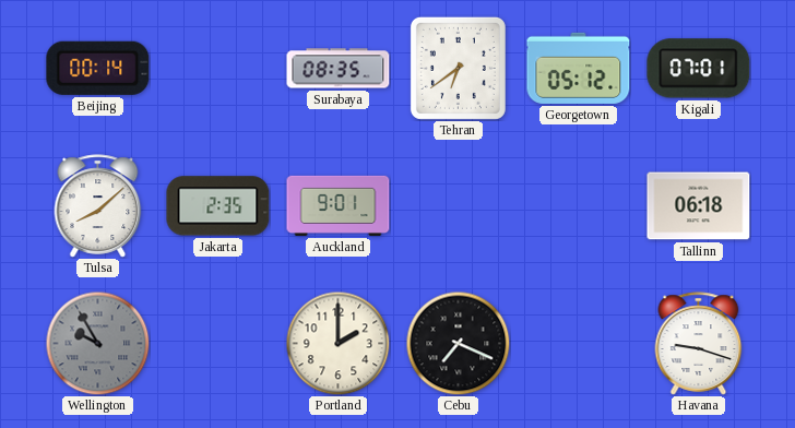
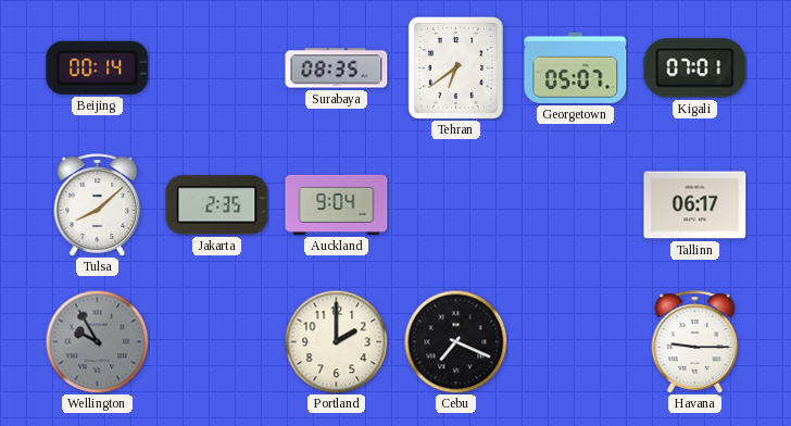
Georgetown: 05:12 -> 05:07 (576, 67)
Auckland: 9:01 -> 9:04 (337, 204)
Tallinn: 06:18 -> 06:17 (695, 205)
Havana: 9:18 -> 9:15 (695, 342)
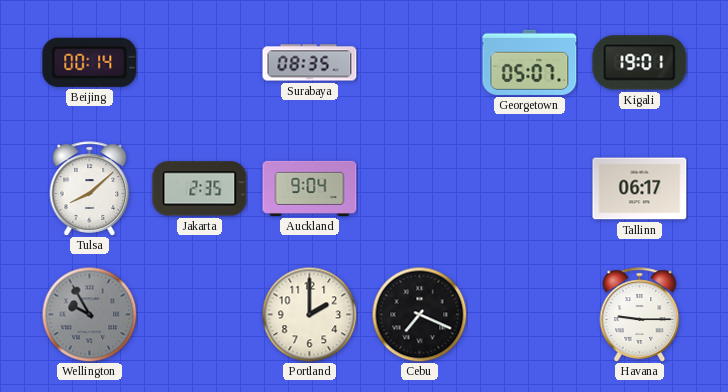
Tehran: 6:39 -> none (455, 67)
Kigali: 07:01 -> 19:01 (640, 63)
